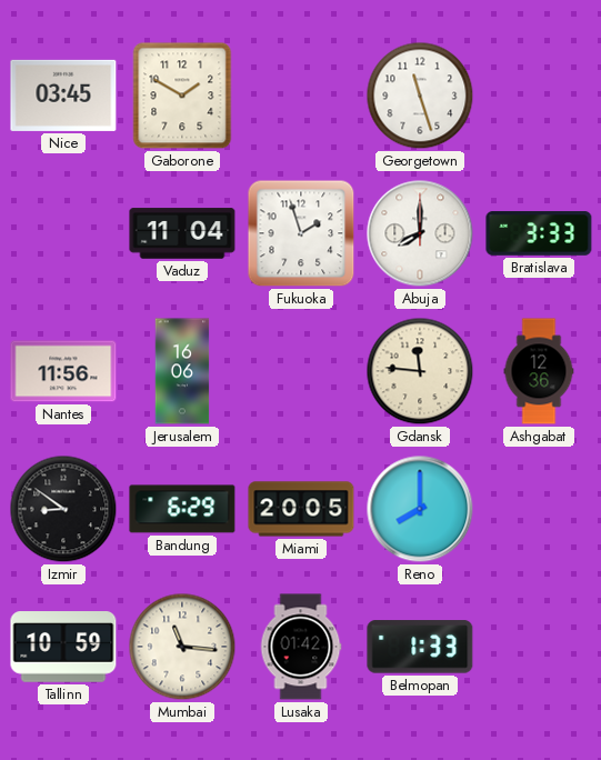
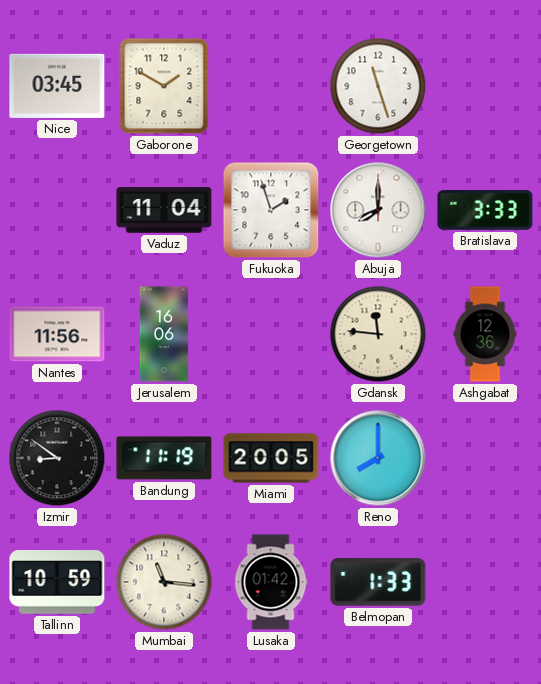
Bandung: 6:29 -> 11:19 (164, 458)
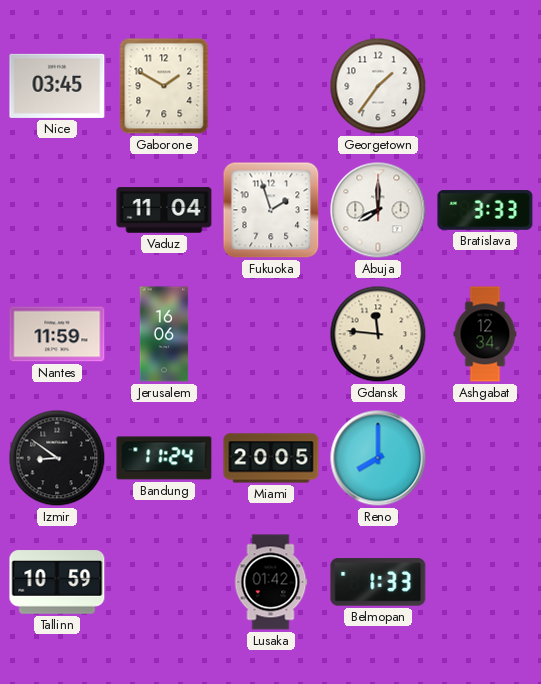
Georgetown: 11:27 -> 1:36 (378, 86)
Nantes: 11:56 -> 11:59 (57, 334)
Ashgabat: 12:36 -> 12:34 (485, 334)
Bandung: 11:19 -> 11:24 (164, 458)
Mumbai: 11:16 -> none (164, 582)
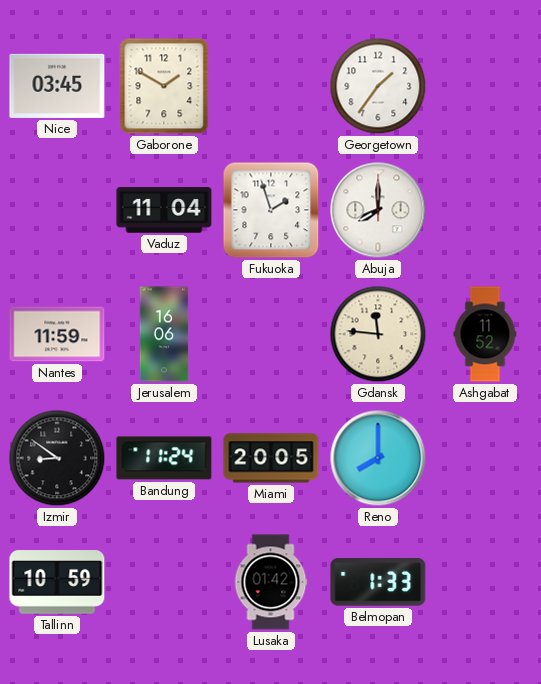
Bratislava: 3:33 -> none (485, 210)
Ashgabat: 12:34 -> 11:52 (485, 334)
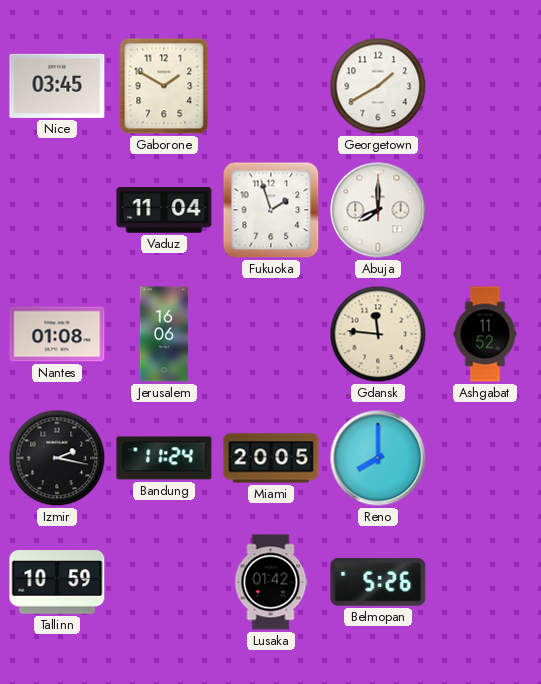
Georgetown: 1:36 -> 1:40 (378, 86)
Nantes: 11:59 -> 01:08 (57, 334)
Izmir: 8:51 -> 2:17 (57, 458)
Belmopan: 1:33 -> 5:26 (378, 582)
